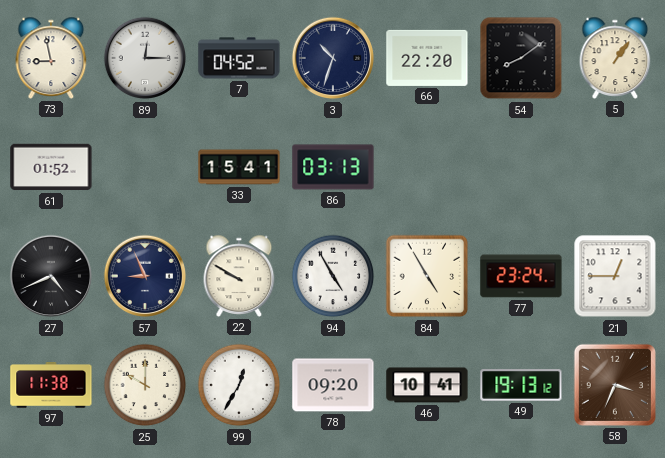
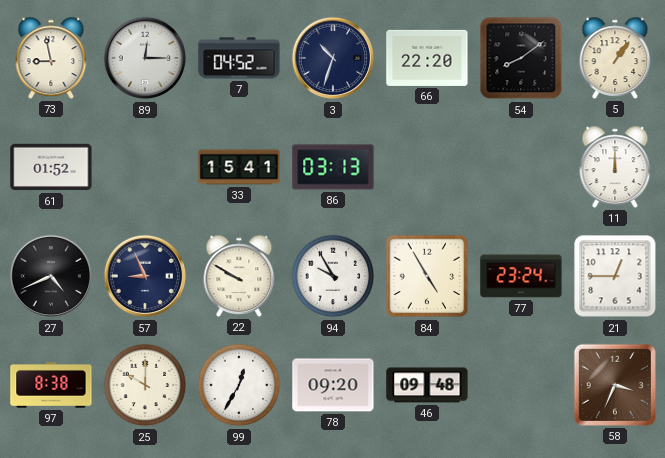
11: none -> 12:00 (615, 167)
94: 4:55 -> 9:55 (333, 276)
97: 11:38 -> 8:38 (51, 386)
46: 10:41 -> 09:48 (427, 385)
49: 19:13 -> none (521, 385)
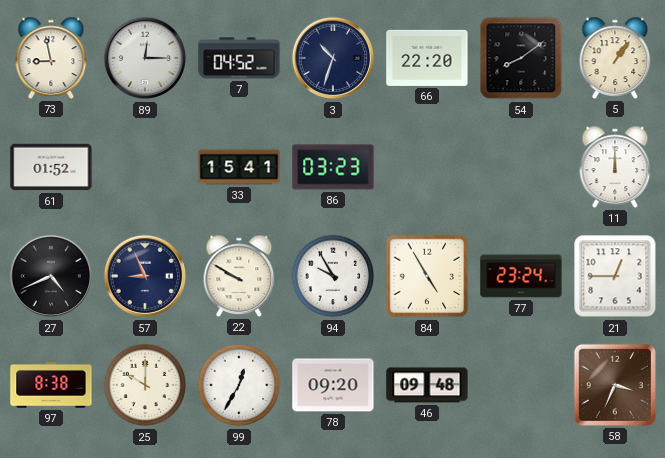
86: 03:13 -> 03:23 (333, 167)
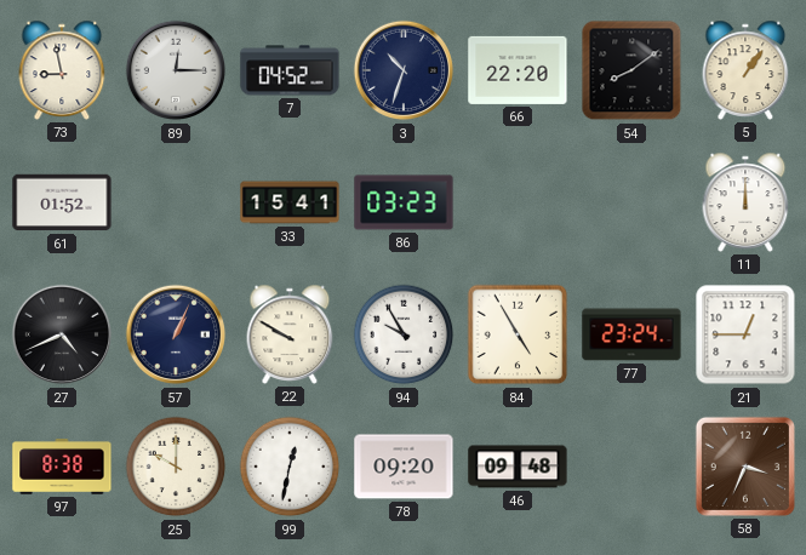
57: 8:56 -> 1:04 (176, 334)
99: 12:35 -> 12:32 (290, 467)
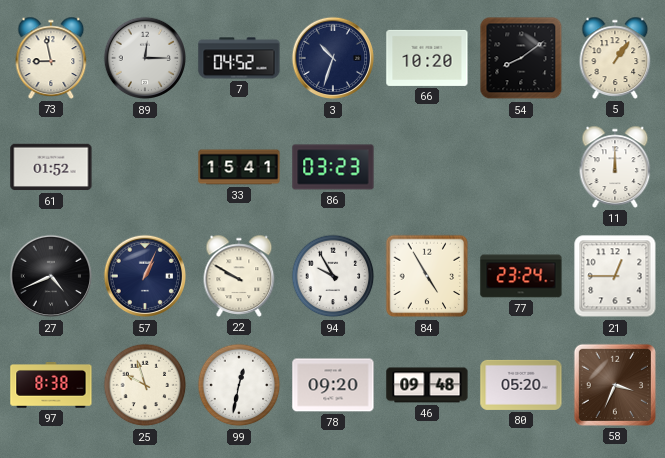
66: 22:20 -> 10:20 (427, 58)
25: 10:00 -> 9:57 (145, 385)
80: none -> 05:20 (521, 385)
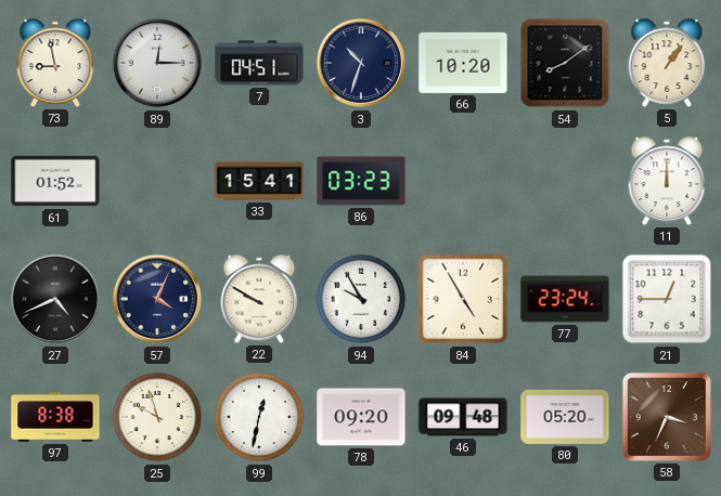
7: 04:52 -> 04:51 (259, 63)
57: 1:04 -> 4:04 (157, 299)
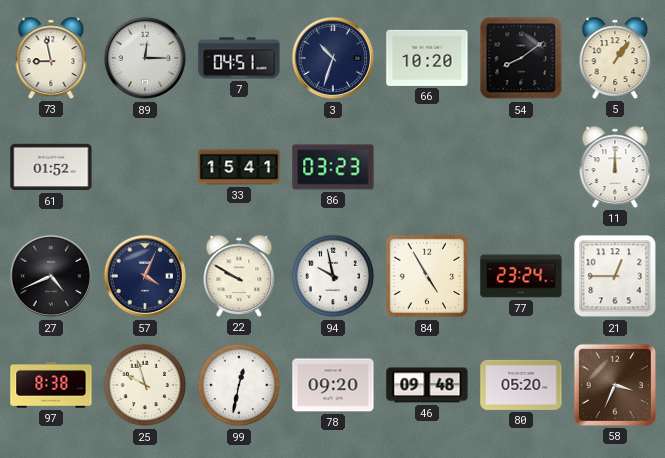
94: 9:55 -> 9:58 (333, 276)
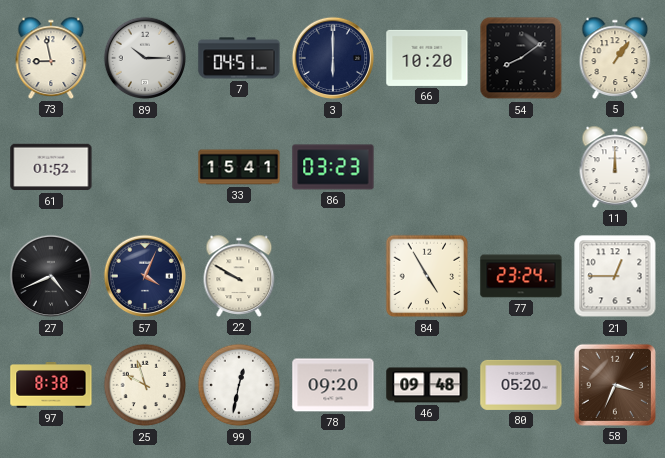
89: 12:15 -> 10:15 (145, 58)
3: 10:33 -> 6:00 (333, 58)
94: 9:58 -> none (333, 276)
